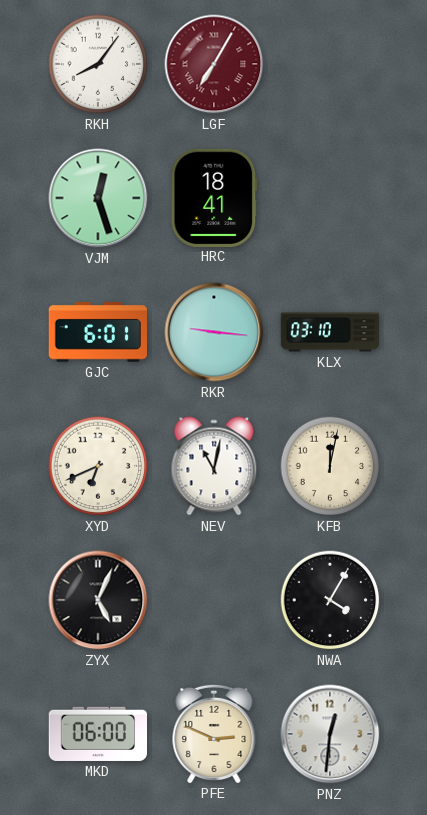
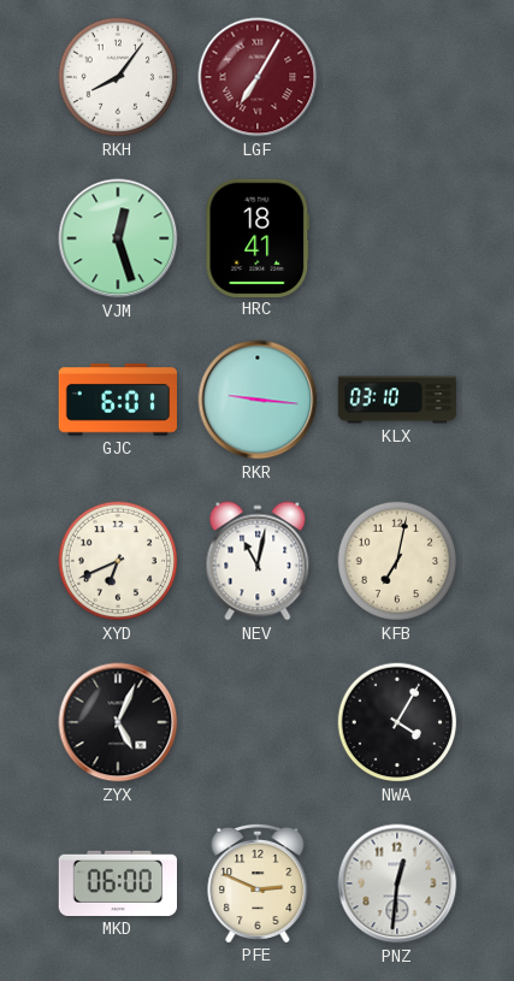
KFB: 12:02 -> 7:02 (397, 561)
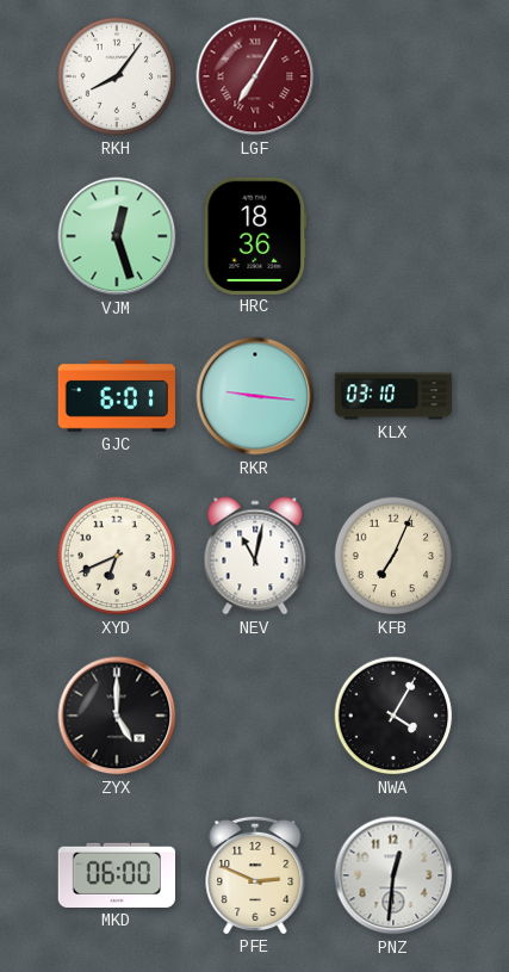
HRC: 18:41 -> 18:36 (255, 235)
KFB: 7:02 -> 7:04 (393, 556)
ZYX: 5:04 -> 5:00 (117, 716)
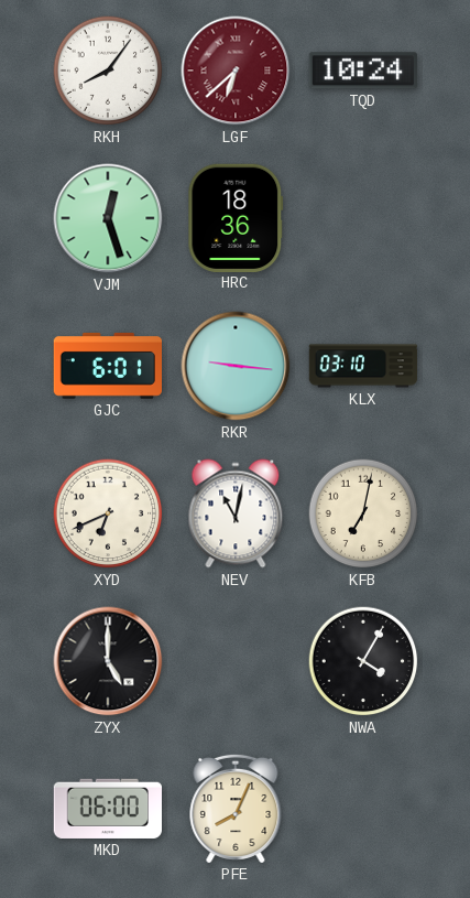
LGF: 7:05 -> 6:38 (236, 71)
TQD: none -> 10:24 (363, 71)
KFB: 7:04 -> 7:02 (363, 513)
PFE: 2:49 -> 8:04 (236, 808)
PNZ: 12:31 -> none (393, 875)
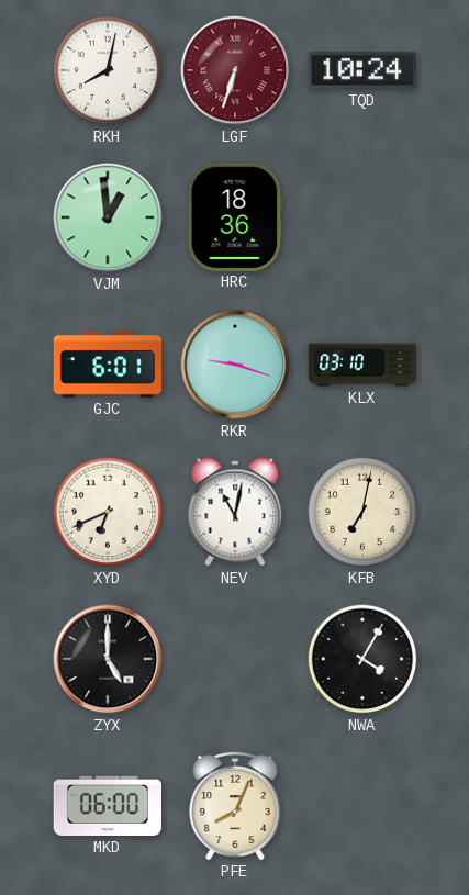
RKH: 8:06 -> 8:02 (108, 70)
LGF: 6:38 -> 6:33 (235, 70)
VJM: 12:27 -> 12:59 (108, 217)
RKR: 9:16 -> 9:18 (235, 365)
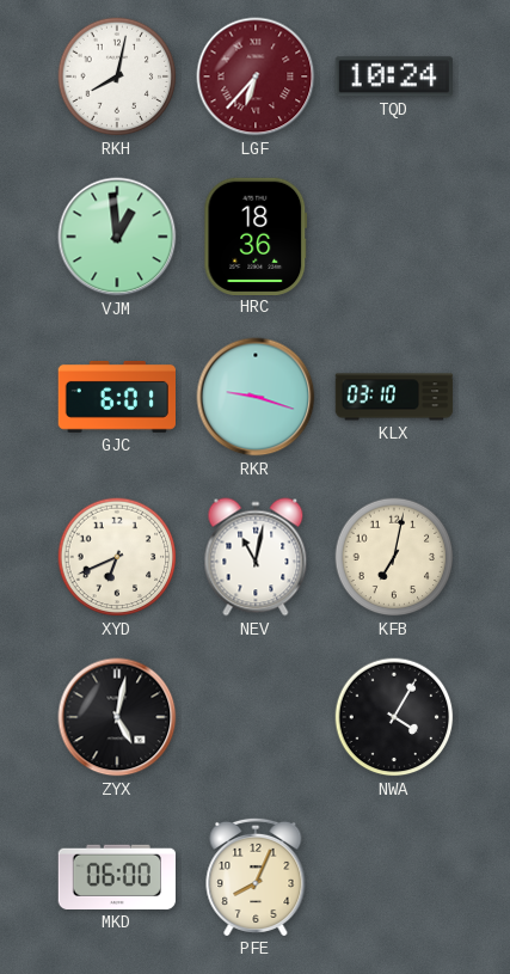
LGF: 6:33 -> 6:37 (256, 76)
ZYX: 5:00 -> 5:02 (117, 717)
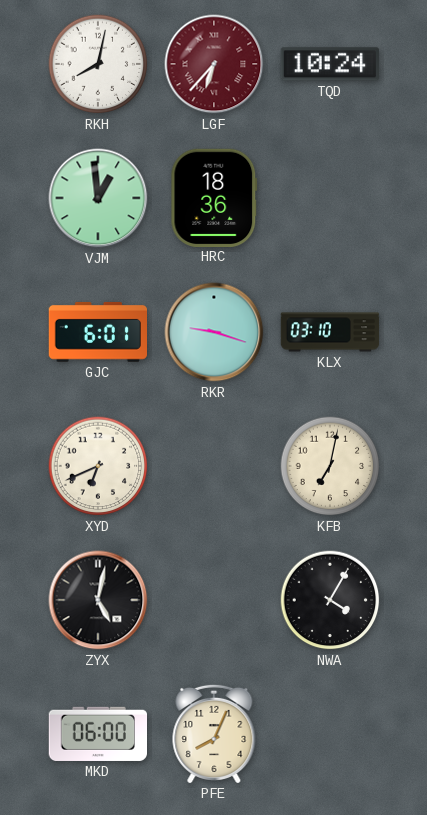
NEV: 11:02 -> none (256, 557)
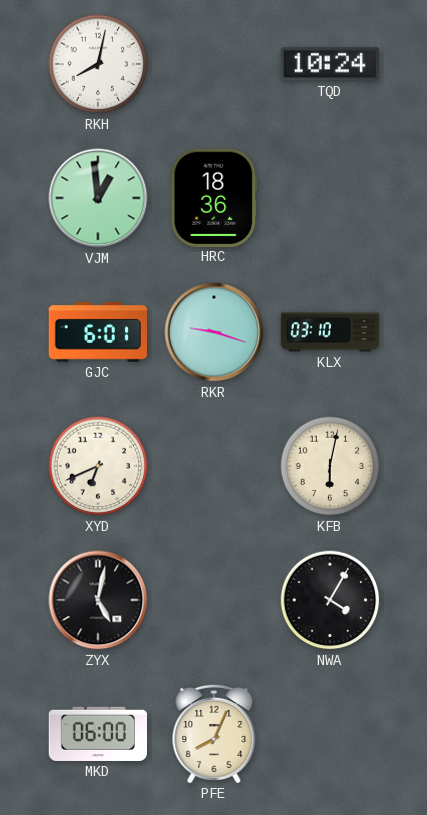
LGF: 6:37 -> none (214, 64)
KFB: 7:02 -> 6:02 (330, 466)
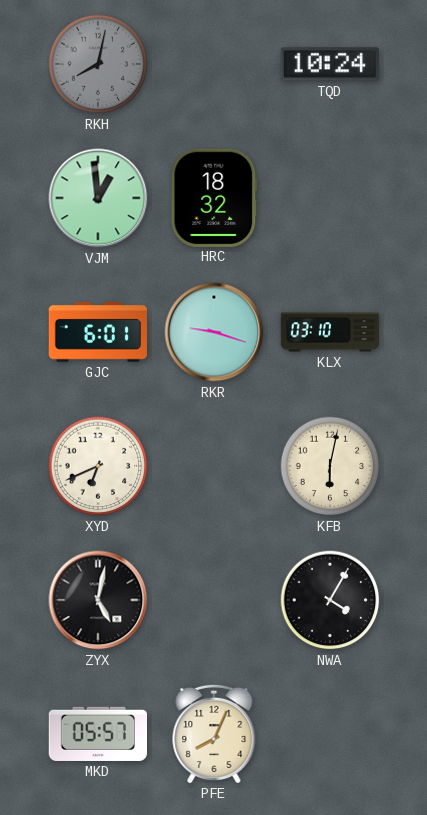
RKH dial: white -> grey (98, 64)
HRC: 18:36 -> 18:32 (214, 197)
MKD: 06:00 -> 05:57 (97, 734)
